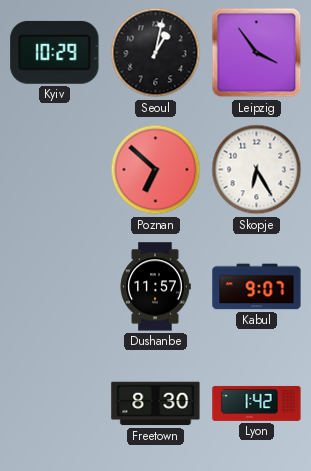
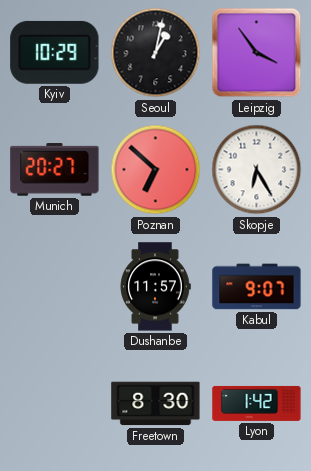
Munich: none -> 20:27 (55, 170)
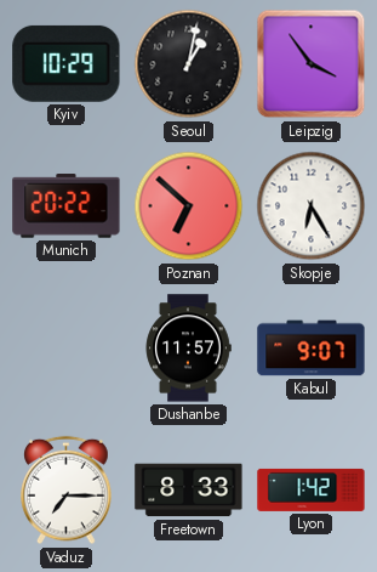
Munich: 20:27 -> 20:22 (67, 206)
Vaduz: none -> 7:15 (67, 491)
Freetown: 8:30 -> 8:33 (189, 491)
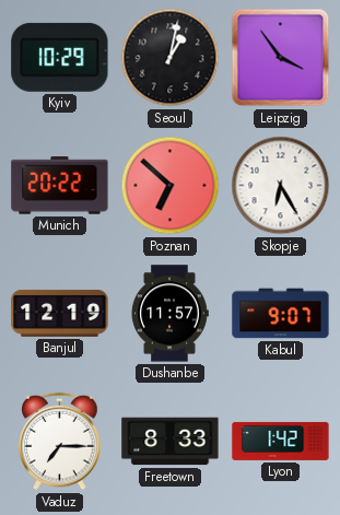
Banjul: none -> 12:19 (60, 313)
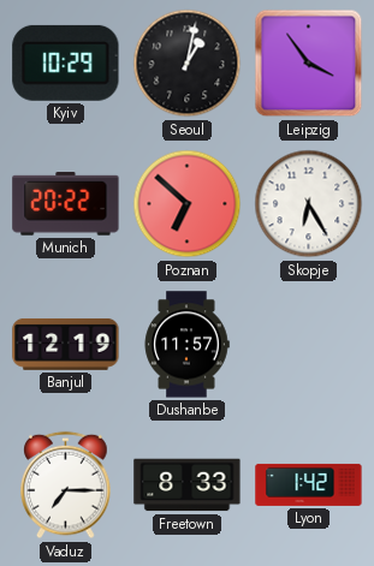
Kabul: 9:07 -> none (281, 314)
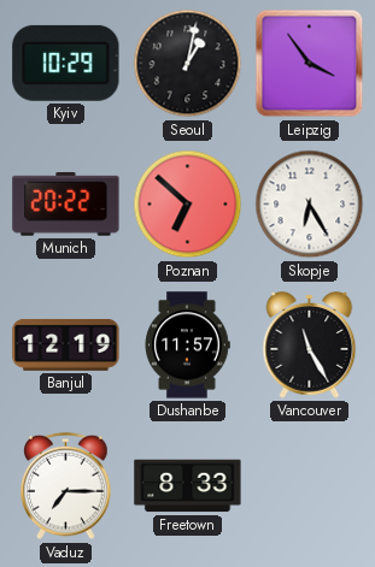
Vancouver: none -> 11:25 (310, 345)
Lyon: 1:42 -> none (309, 484)
